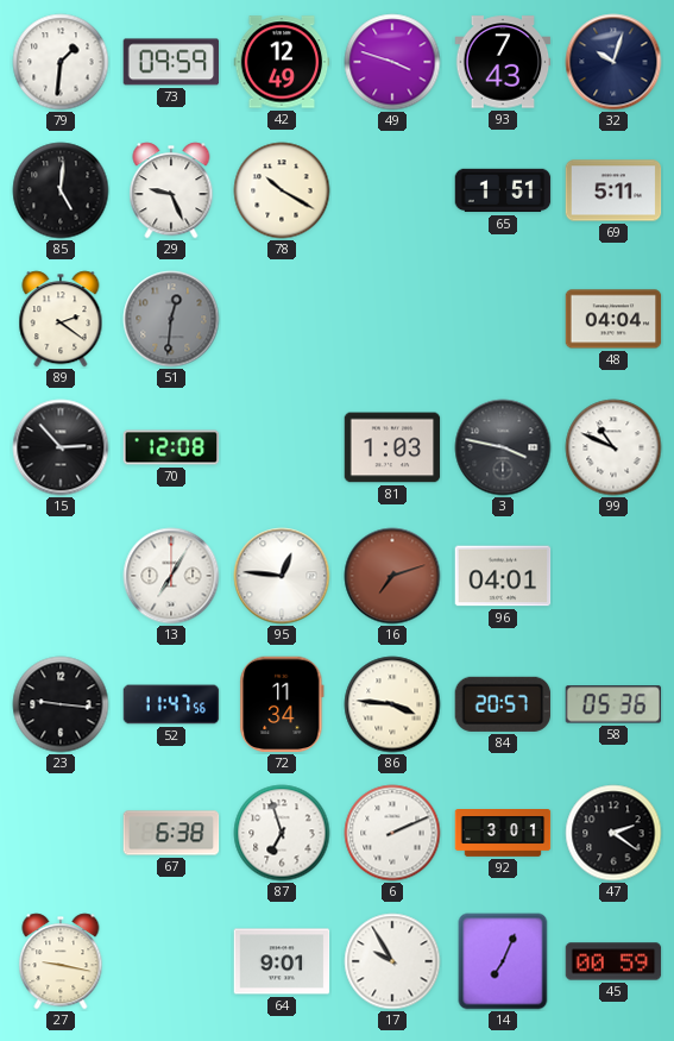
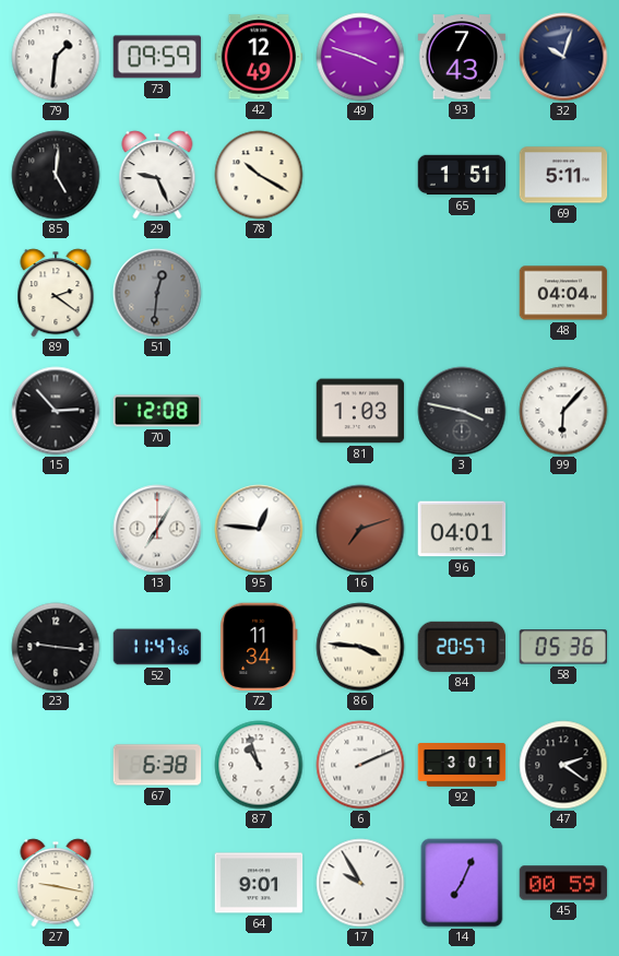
99: 10:49 -> 6:07 (563, 411)
87: 6:57 -> 10:57 (259, 765)
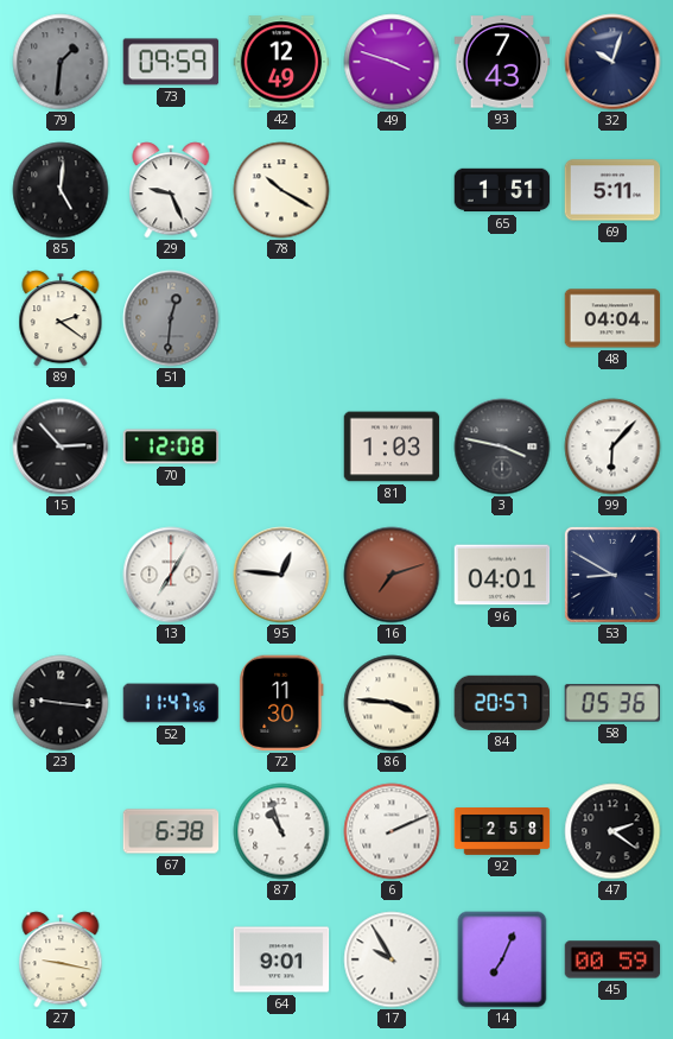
79 dial: white -> grey (61, 62)
53: none -> 8:50 (612, 575)
72: 11:34 -> 11:30 (281, 703)
92: 3:01 -> 2:58 (502, 832)
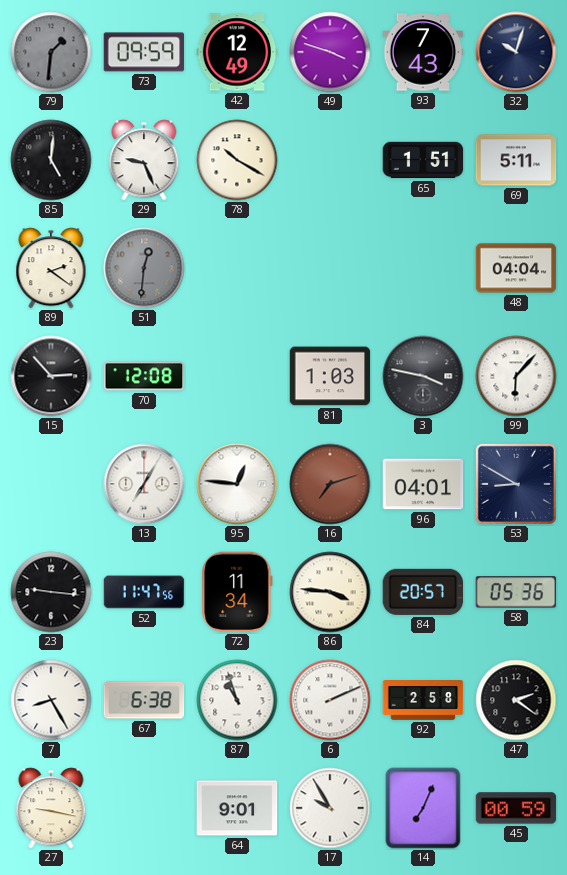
72: 11:30 -> 11:34 (237, 592)
7: none -> 8:25 (51, 700)
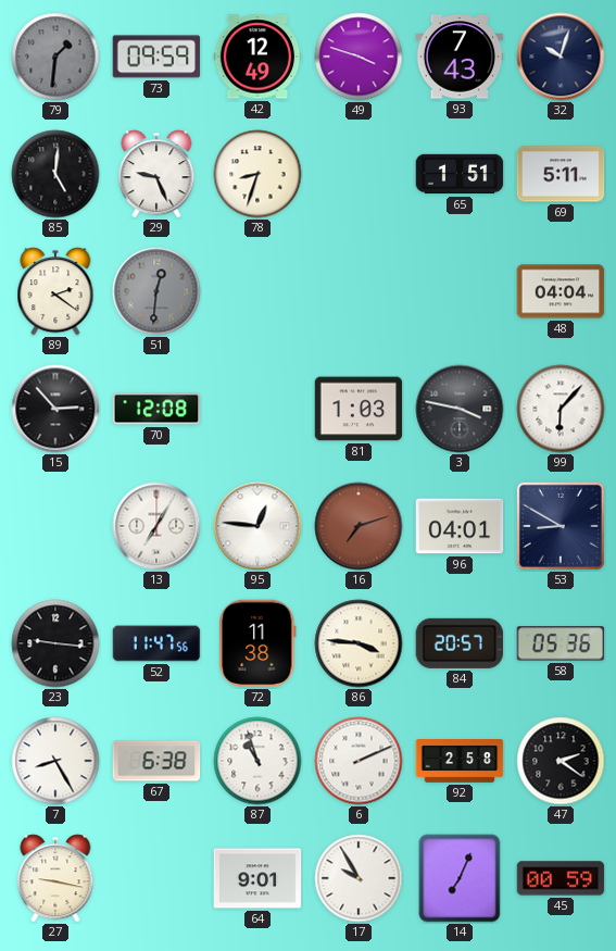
78: 10:20 -> 8:33 (257, 174)
72: 11:34 -> 11:38 (257, 643)
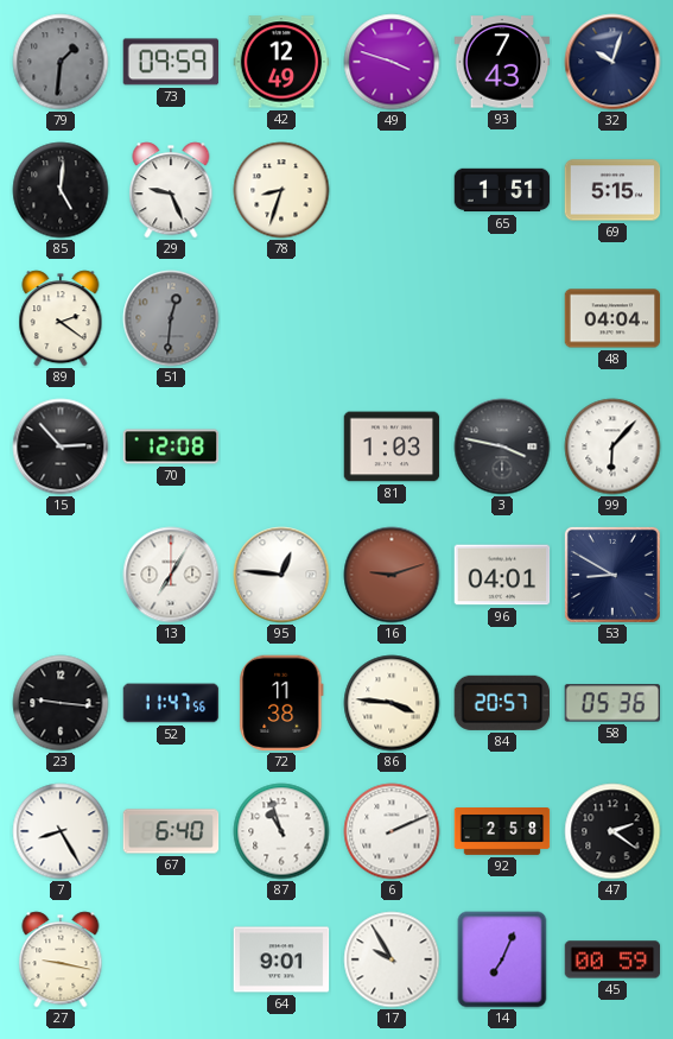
69: 5:11 -> 5:15 (612, 190)
16: 7:12 -> 9:12 (392, 575)
67: 6:38 -> 6:40 (171, 831)
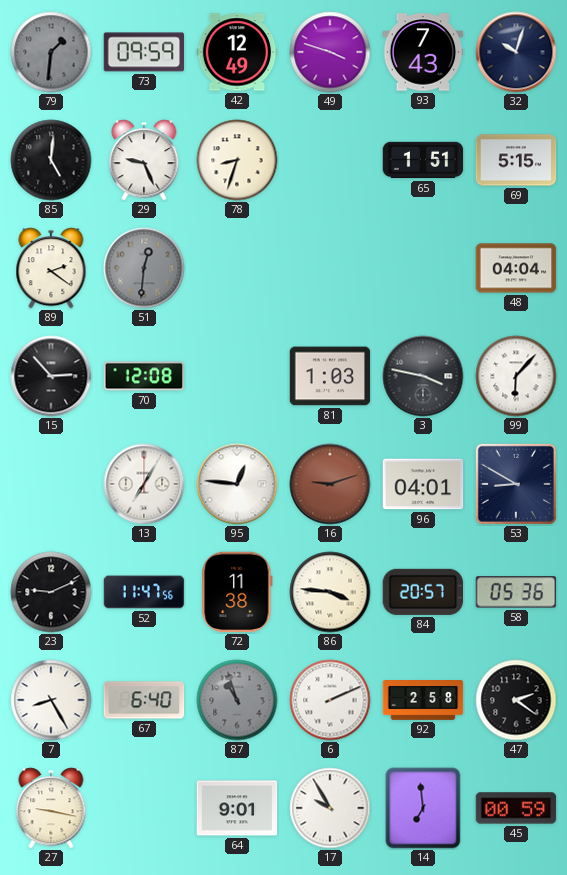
23: 9:16 -> 9:11 (51, 592)
87 dial: white -> grey (237, 700)
14: 7:04 -> 6:59 (423, 808)
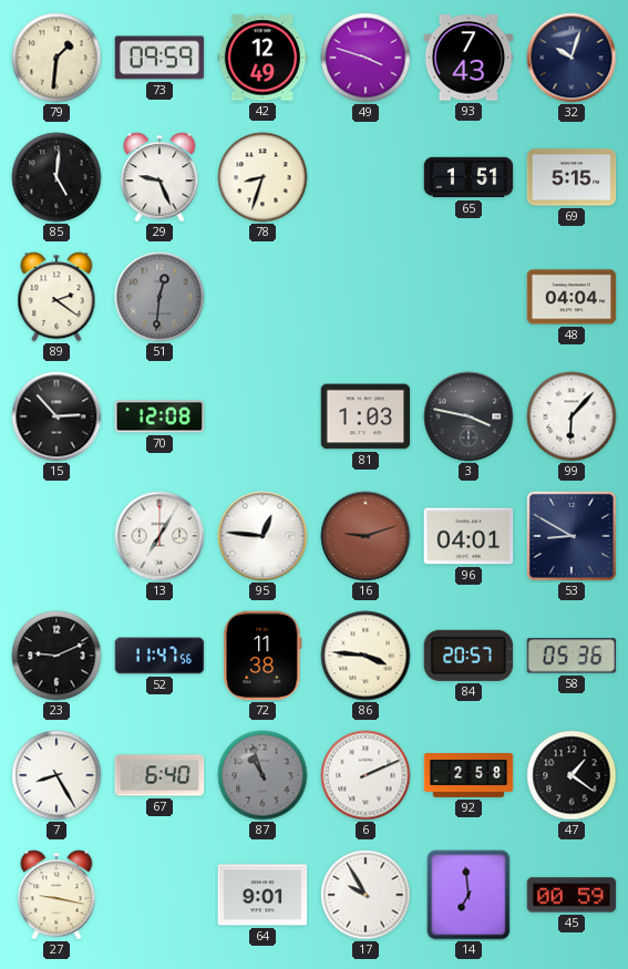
79 dial: grey -> cream (56, 58)
47: 2:21 -> 1:21 (572, 775)
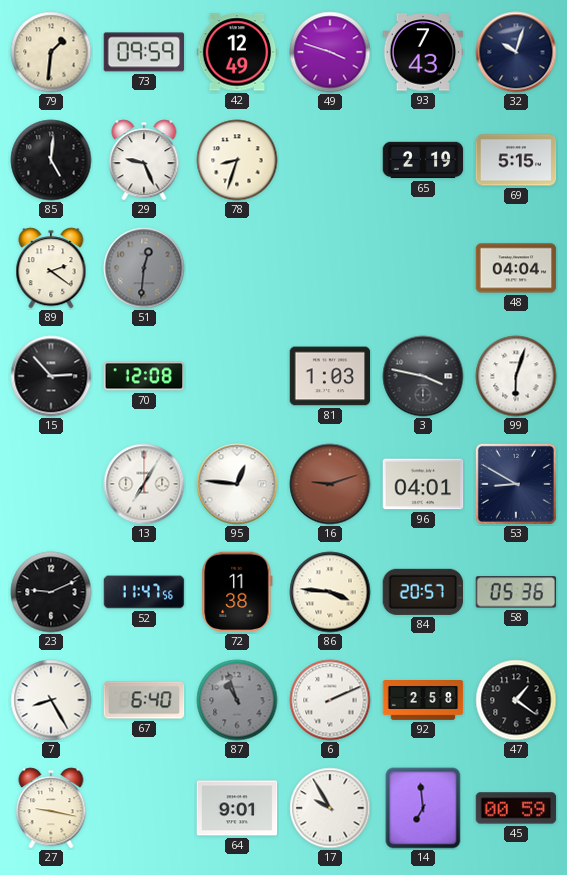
65: 1:51 -> 2:19 (423, 160)
99: 6:07 -> 6:03 (516, 376)
